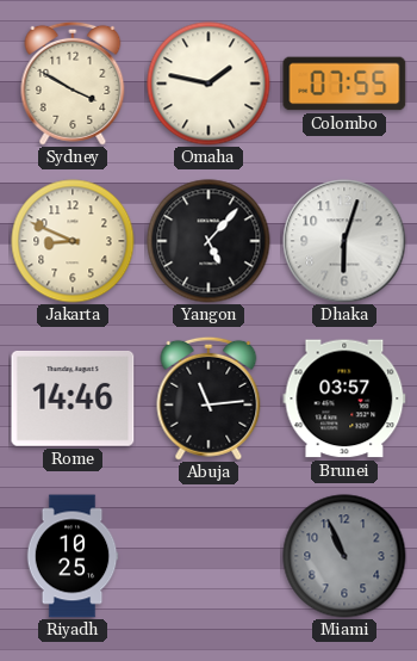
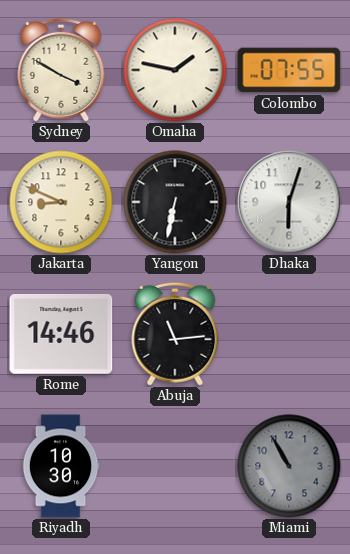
Yangon: 5:07 -> 6:32 (175, 202)
Brunei: 03:57 -> none (344, 399)
Riyadh: 10:25 -> 10:30 (61, 466)
Miami: 10:56 -> 10:55 (289, 466)
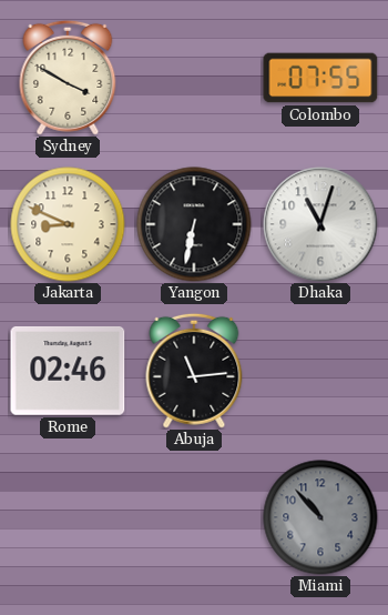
Omaha: 1:47 -> none (175, 70)
Dhaka: 6:03 -> 11:03 (320, 224)
Rome: 14:46 -> 02:46 (68, 371)
Riyadh: 10:30 -> none (61, 466)
Miami: 10:55 -> 10:53 (320, 517)
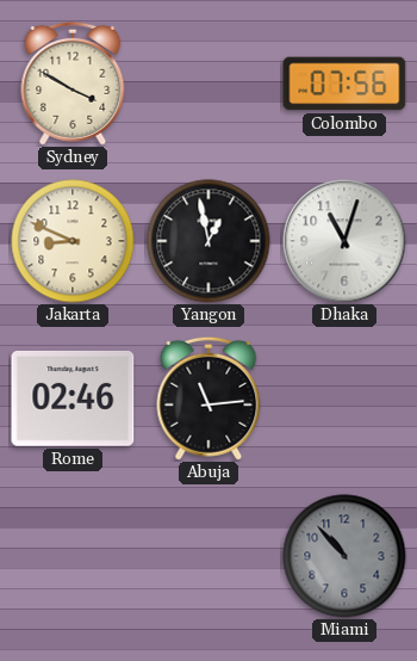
Colombo: 07:55 -> 07:56 (344, 84)
Yangon: 6:32 -> 12:58 (208, 241)
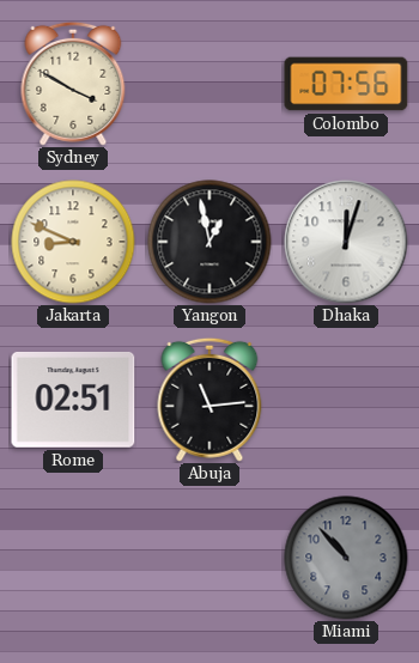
Dhaka: 11:03 -> 12:03 (346, 242)
Rome: 02:46 -> 02:51 (73, 400)
